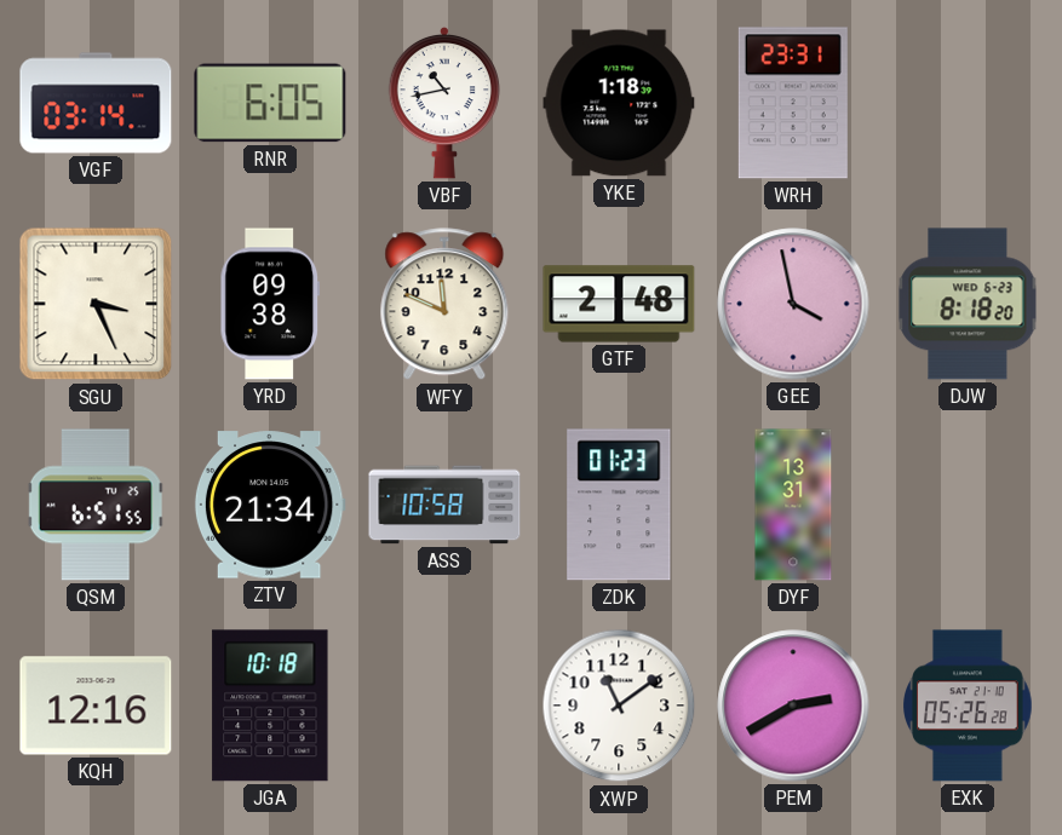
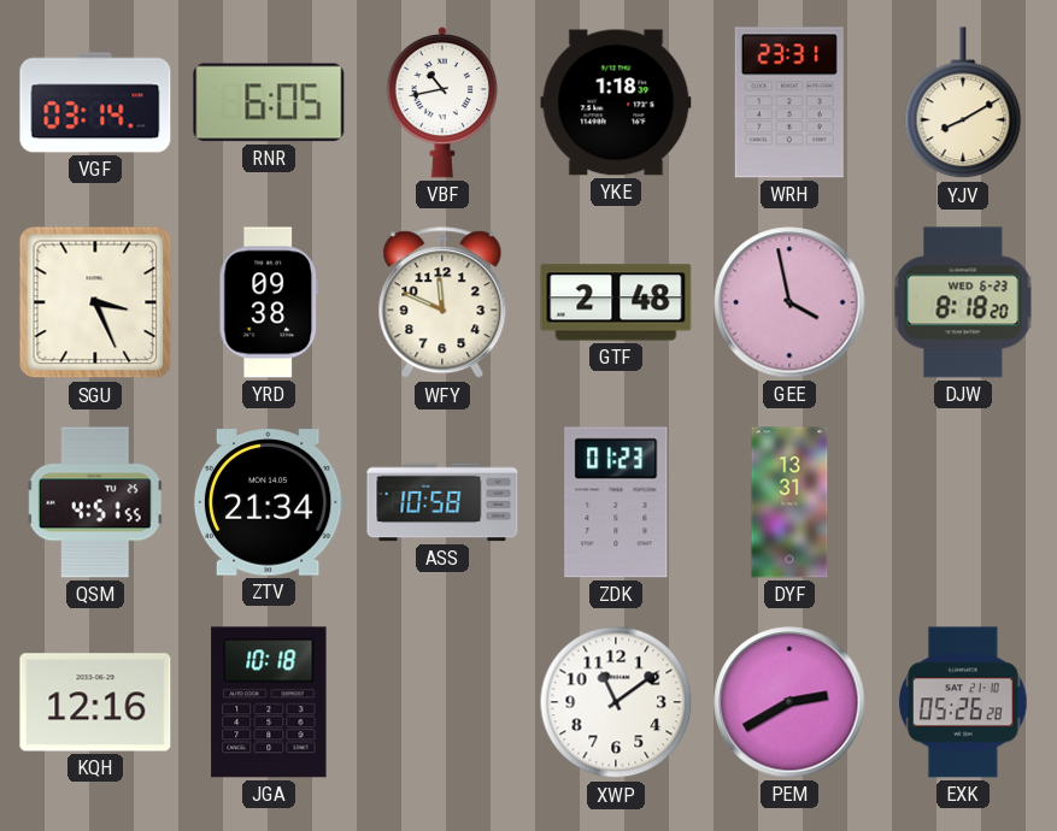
YJV: none -> 8:10 (963, 104)
QSM: 6:51 -> 4:51 (95, 502)
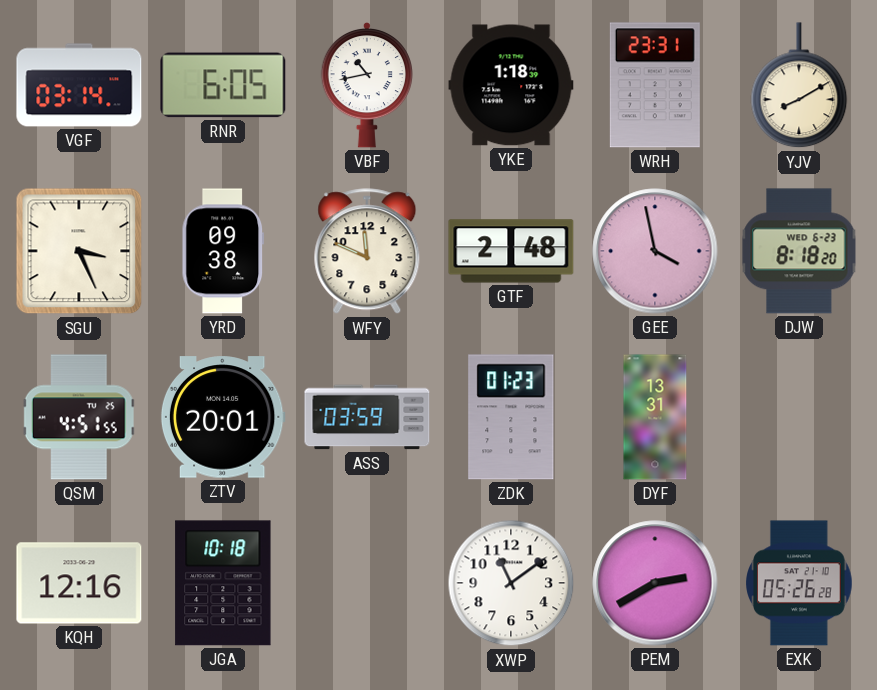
ZTV: 21:34 -> 20:01 (223, 417)
ASS: 10:58 -> 03:59 (367, 417)
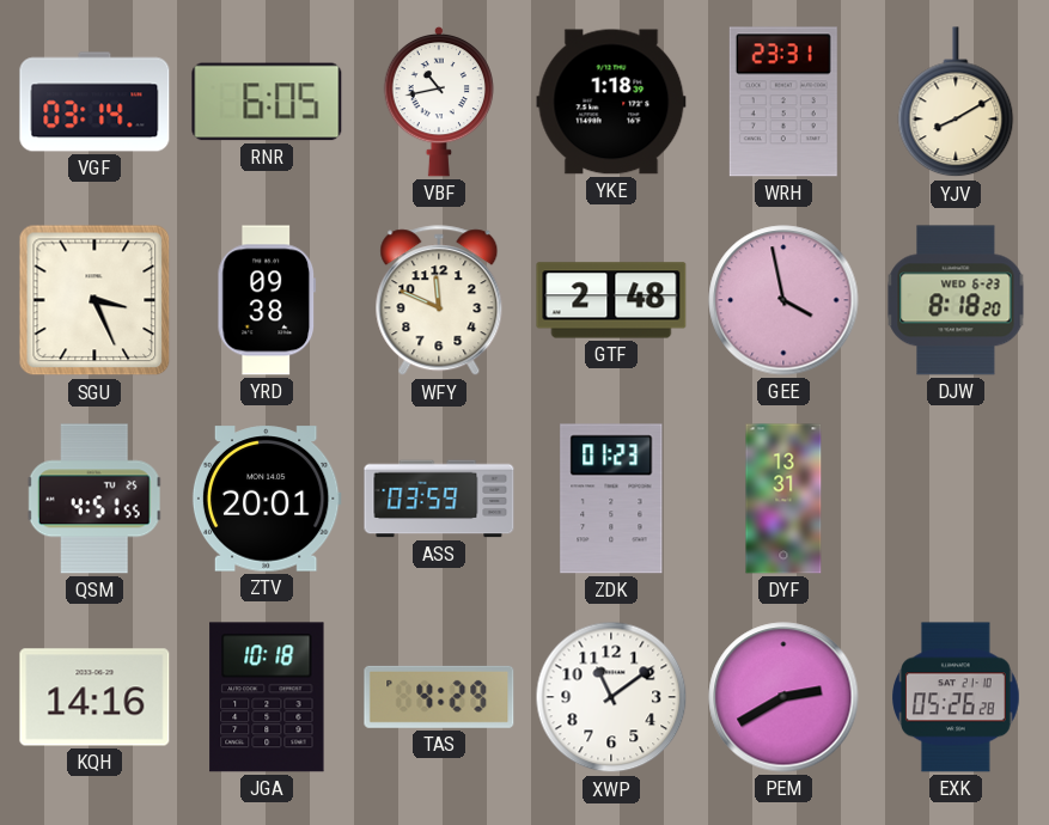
KQH: 12:16 -> 14:16 (94, 697)
TAS: none -> 4:29 (439, 697)
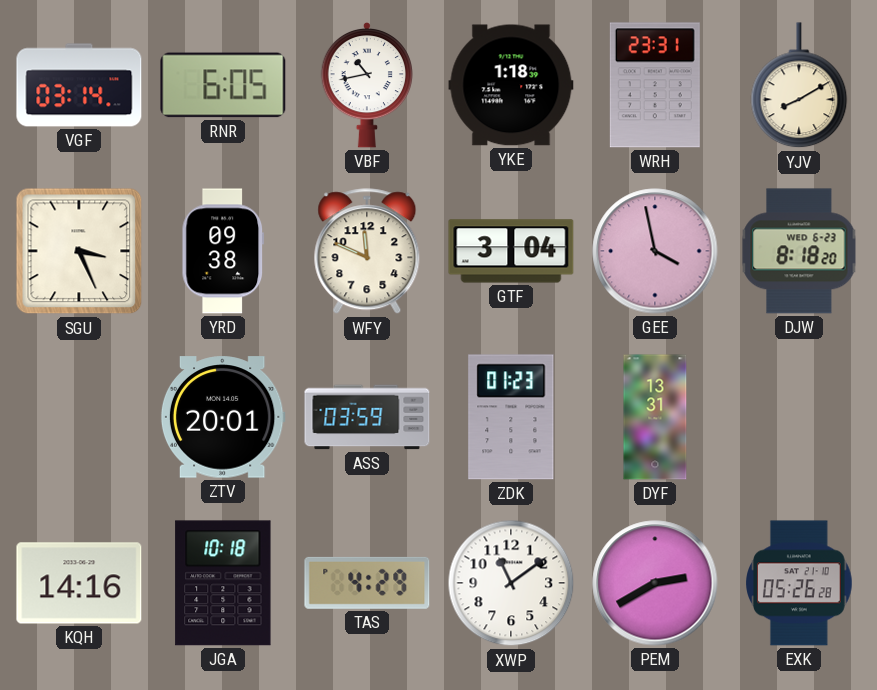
GTF: 2:48 -> 3:04 (511, 251)
QSM: 4:51 -> none (94, 499)
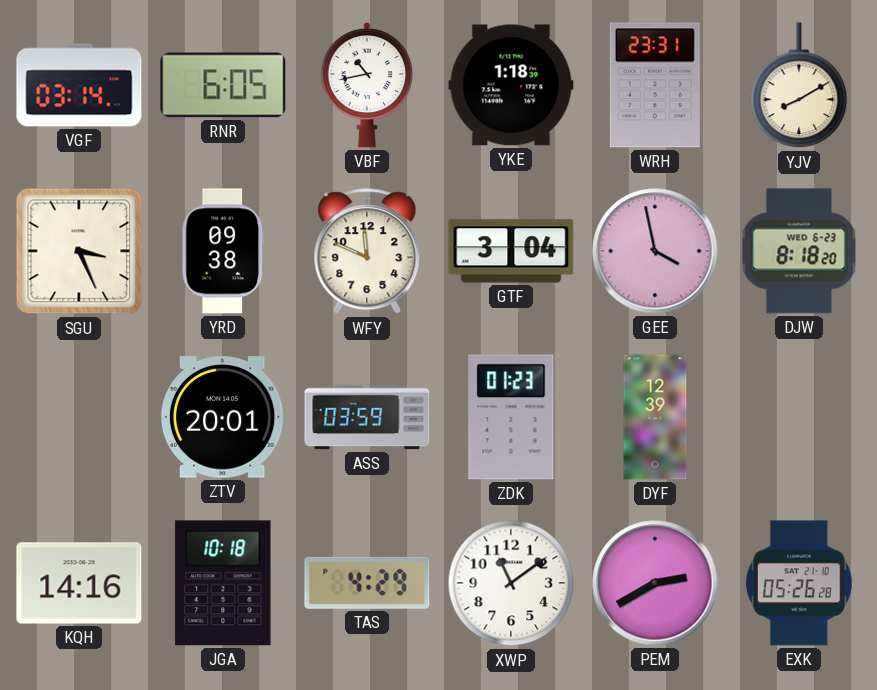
DYF: 13:31 -> 12:39 (655, 417)
